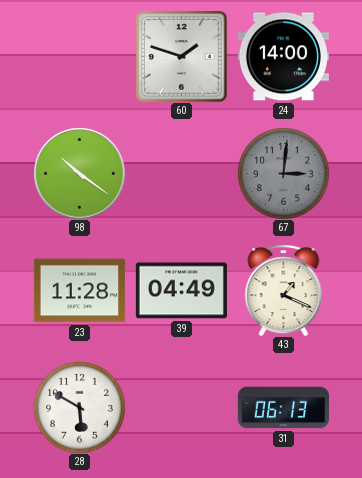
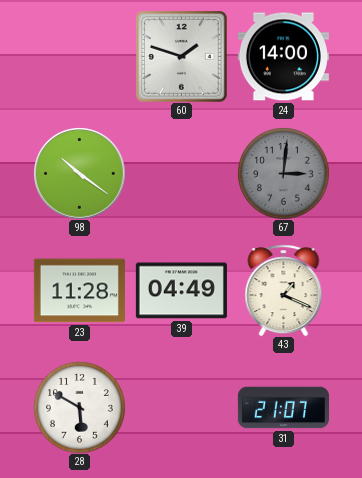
31: 06:13 -> 21:07 (283, 408)
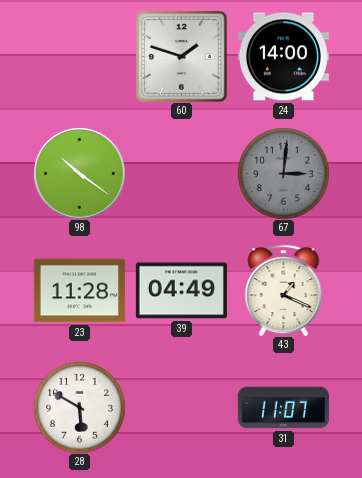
31: 21:07 -> 11:07 (283, 408)
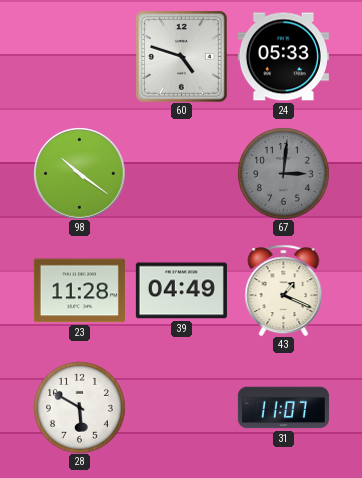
60: 1:48 -> 4:48 (182, 57)
24: 14:00 -> 05:33 (283, 57)
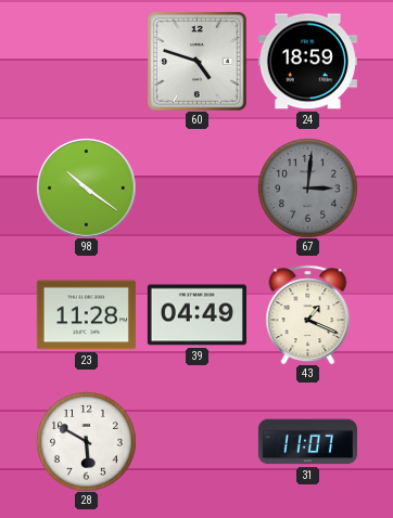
24: 05:33 -> 18:59 (307, 62)
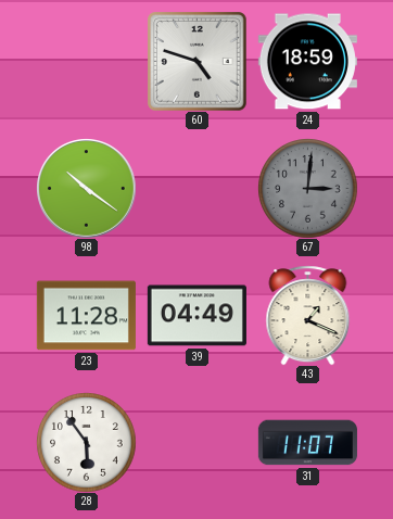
28: 5:50 -> 5:54 (86, 442)
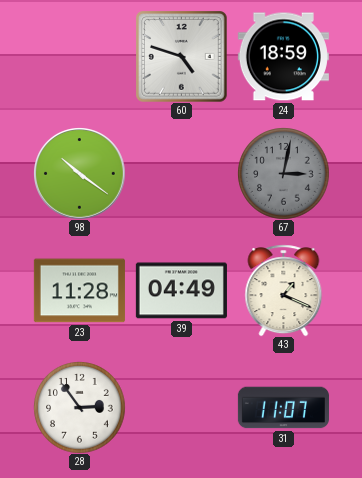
67: 3:01 -> 3:02 (283, 173)
28: 5:54 -> 2:54 (79, 407)
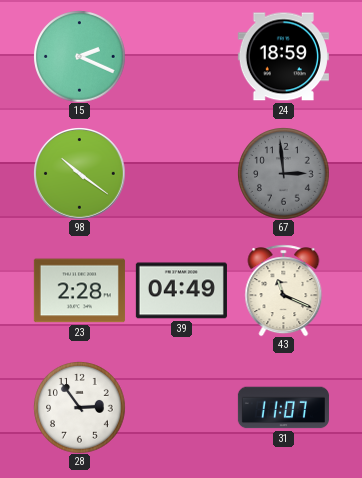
15: none -> 2:19 (79, 56)
60: 4:48 -> none (182, 57)
67: 3:02 -> 2:59 (283, 173)
23: 11:28 -> 2:28 (79, 291)
43: 1:19 -> 11:19 (284, 290)
